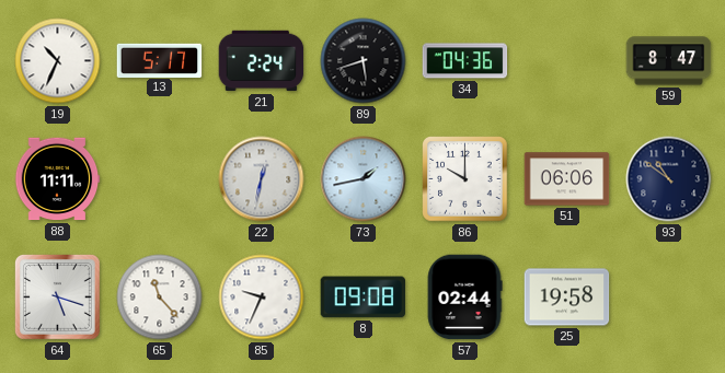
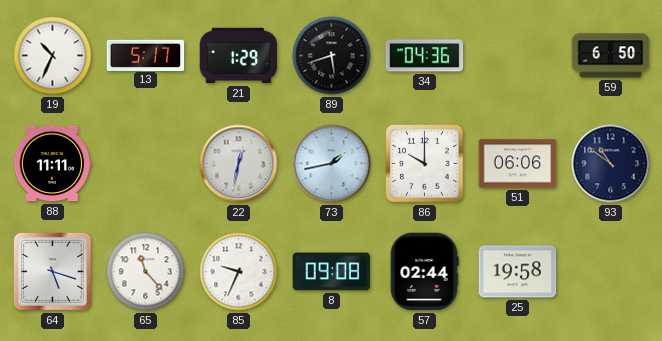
21: 2:24 -> 1:29 (239, 56)
59: 8:47 -> 6:50 (611, 56)
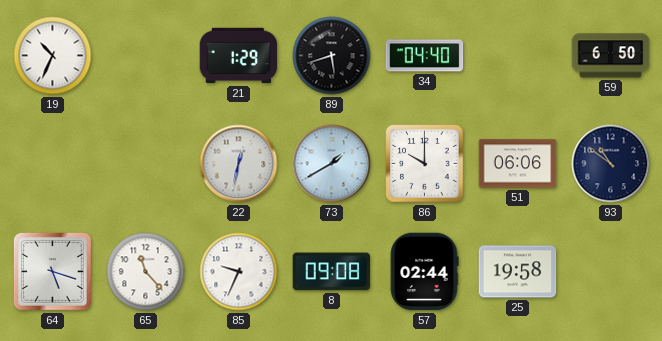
13: 5:17 -> none (146, 55)
34: 04:36 -> 04:40 (425, 56)
88: 11:11 -> none (52, 164)
73: 1:43 -> 1:40 (332, 164)
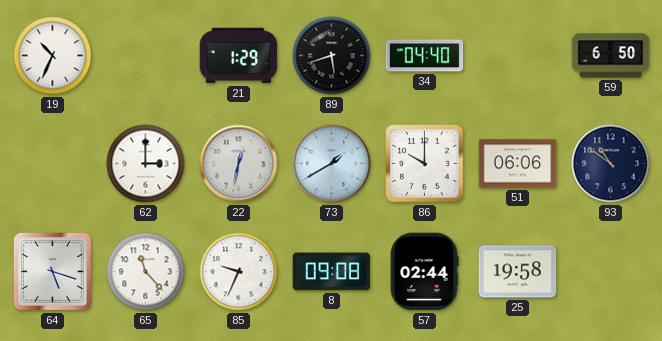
62: none -> 3:00 (146, 164)
